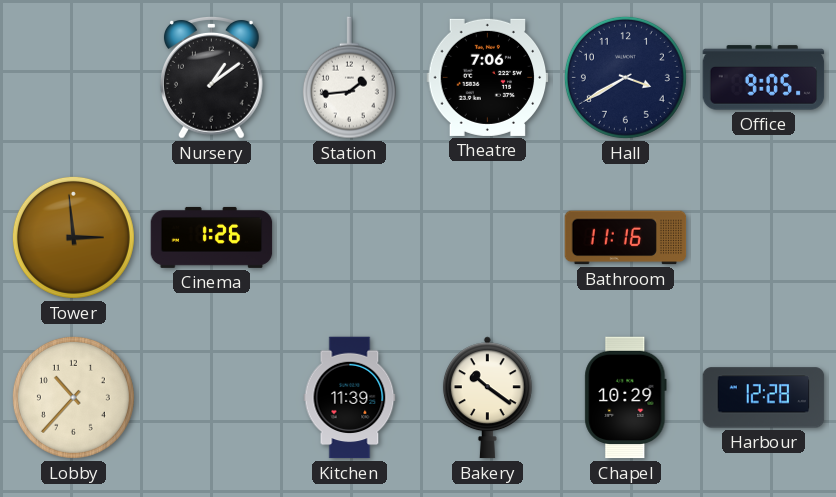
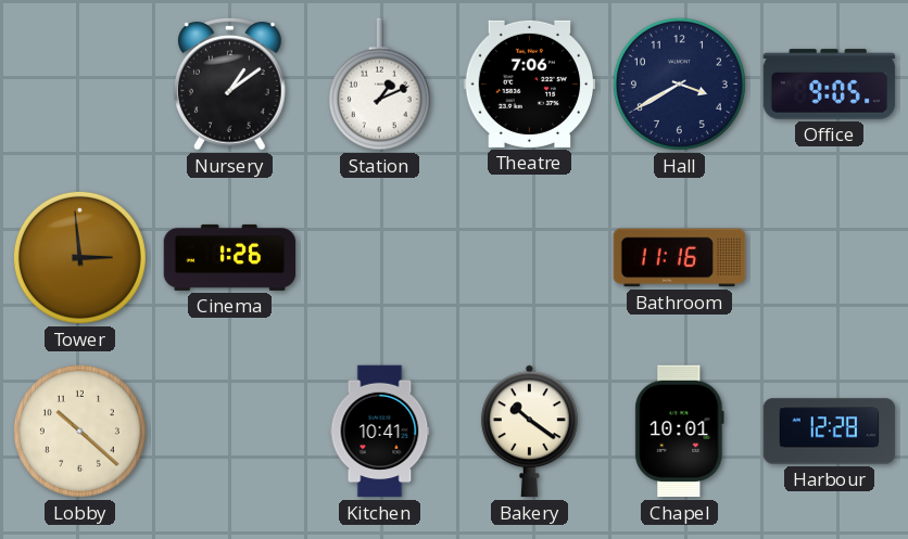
Station: 1:44 -> 1:11 (379, 85)
Lobby: 10:37 -> 10:22 (79, 431)
Kitchen: 11:39 -> 10:41 (380, 432)
Chapel: 10:29 -> 10:01 (680, 432)
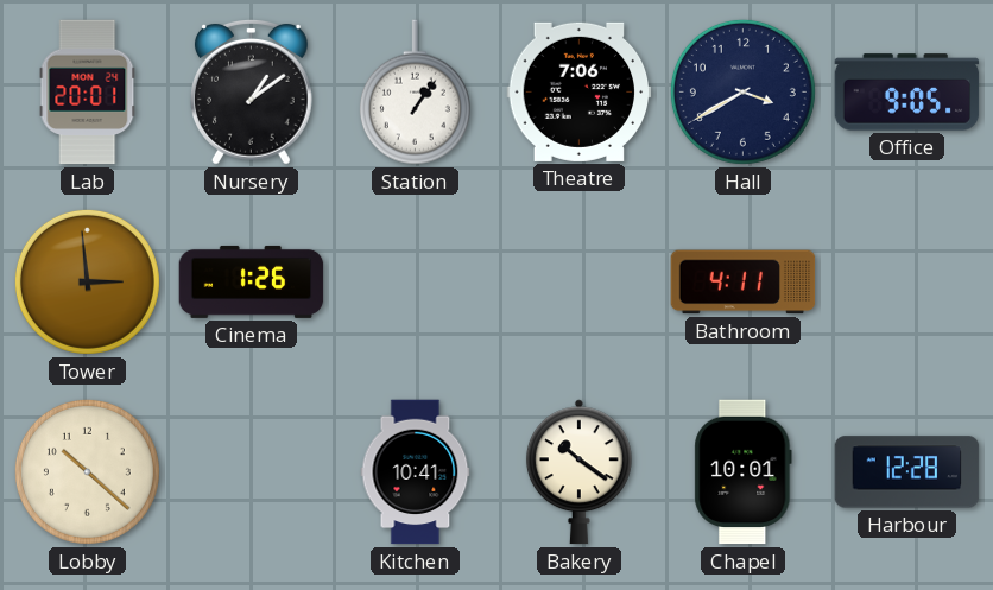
Lab: none -> 20:01 (88, 93)
Station: 1:11 -> 1:06 (415, 93)
Bathroom: 11:16 -> 4:11 (744, 283)
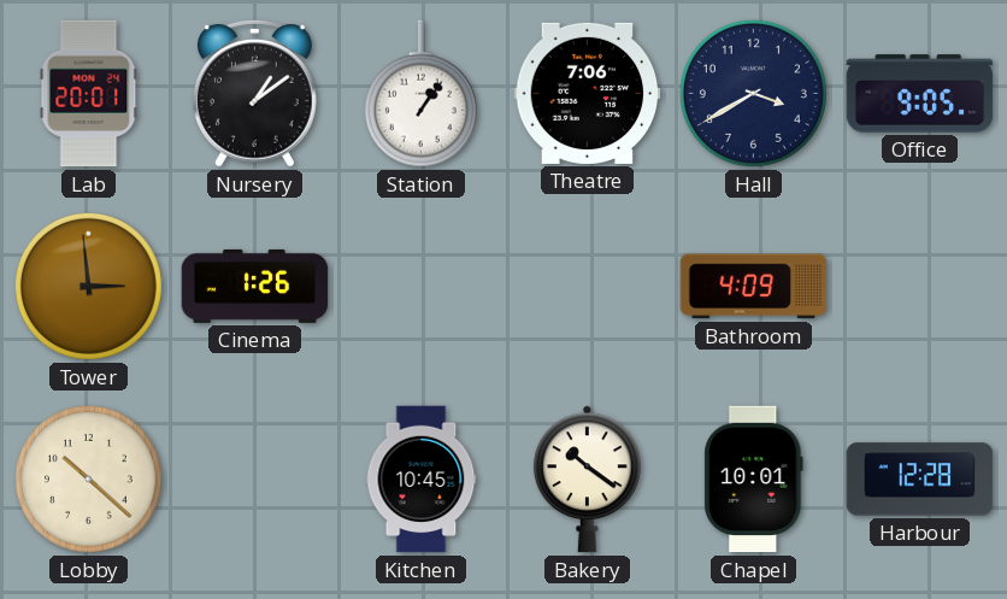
Bathroom: 4:11 -> 4:09 (754, 287)
Kitchen: 10:41 -> 10:45 (422, 480)
